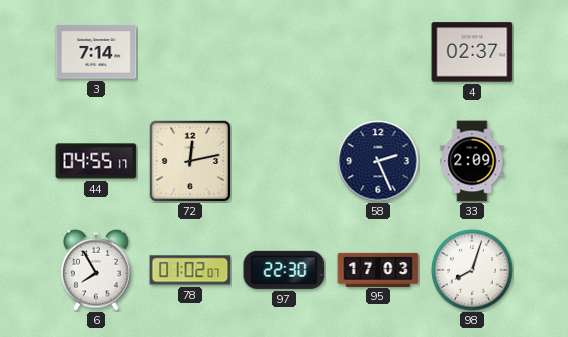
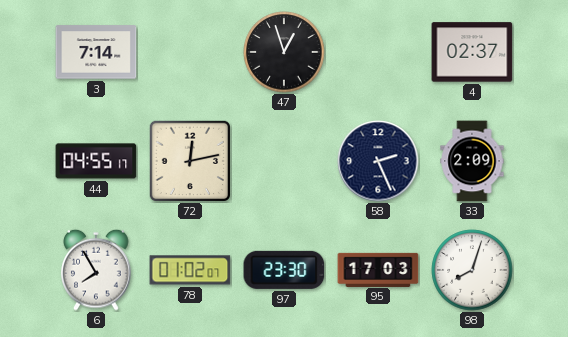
47: none -> 12:57 (284, 52)
97: 22:30 -> 23:30 (284, 270)
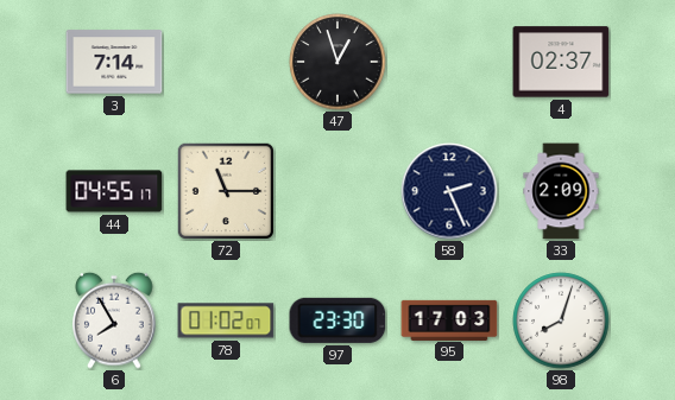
72: 12:13 -> 11:15 (225, 190)
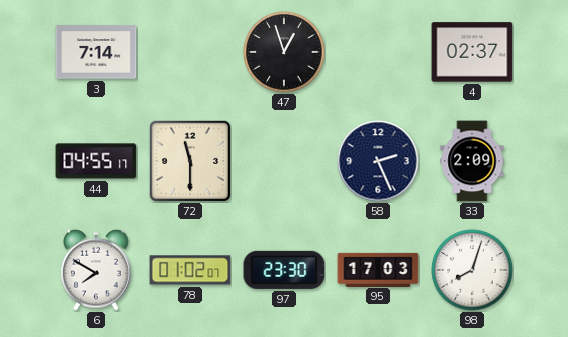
72: 11:15 -> 11:30 (189, 160)
6: 7:55 -> 7:50 (96, 270)
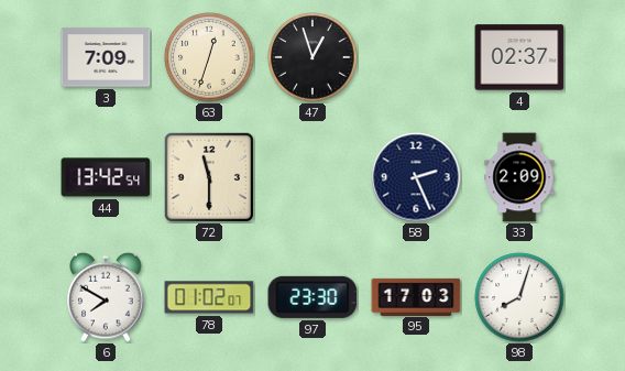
3: 7:14 -> 7:09 (106, 57)
63: none -> 12:33 (209, 57)
44: 04:55 -> 13:42 (106, 177)
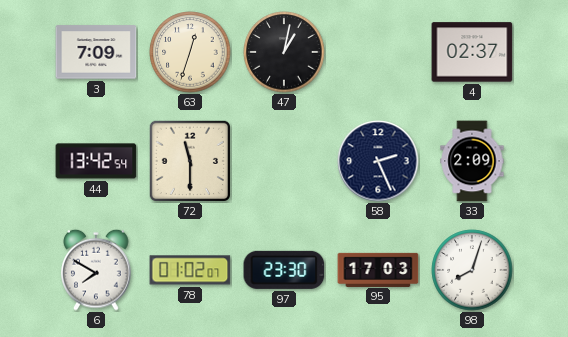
47: 12:57 -> 1:02 (284, 52)
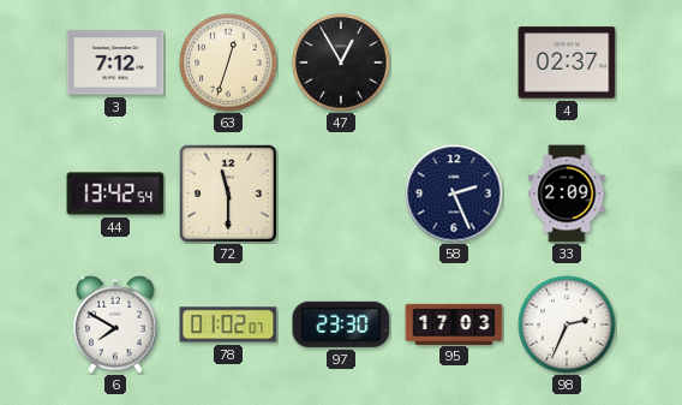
3: 7:09 -> 7:12 (115, 62)
47: 1:02 -> 12:55 (341, 62)
98: 8:03 -> 2:34 (567, 324)
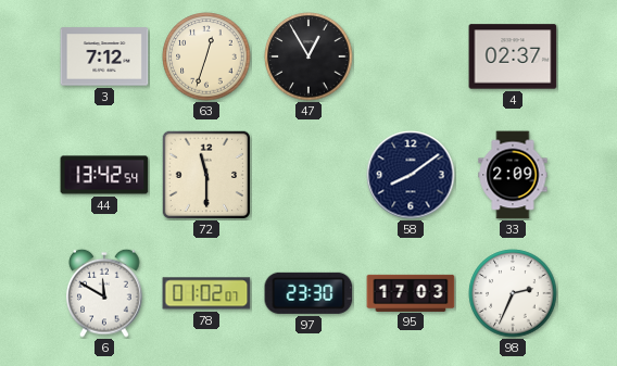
58: 2:26 -> 8:09 (411, 175)
6: 7:50 -> 11:50 (104, 293)
